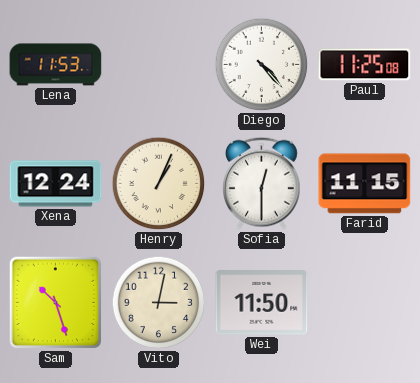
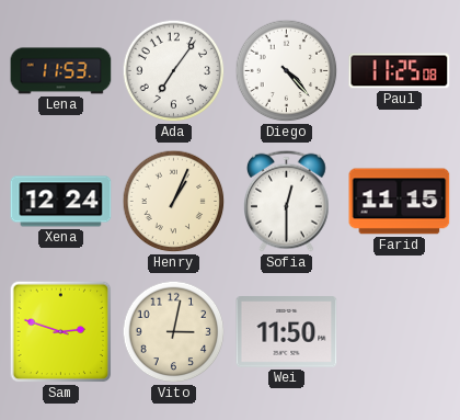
Ada: none -> 7:06 (174, 71)
Sam: 10:27 -> 2:48 (61, 332)
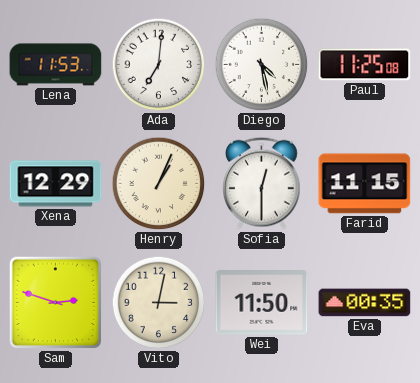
Ada: 7:06 -> 7:01 (159, 65)
Diego: 4:23 -> 4:28 (262, 65)
Xena: 12:24 -> 12:29 (56, 184)
Eva: none -> 00:35 (365, 303)
